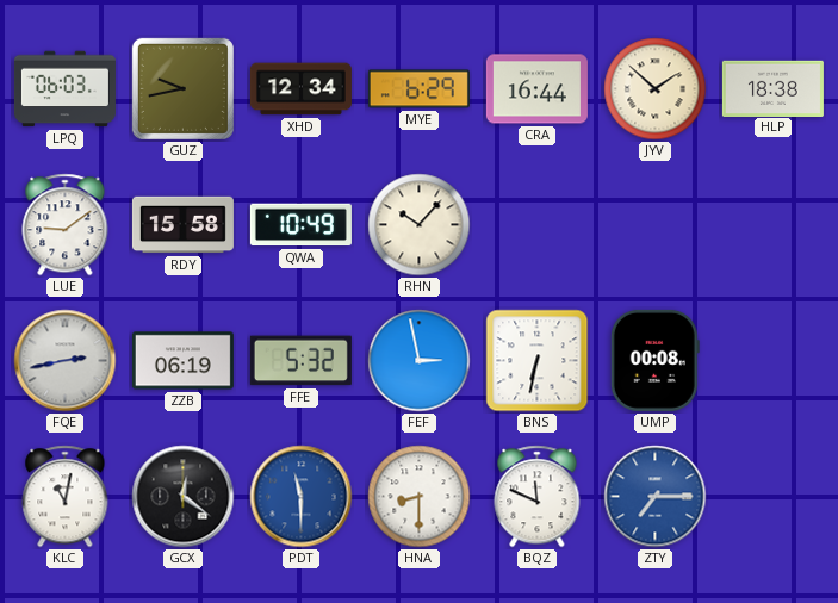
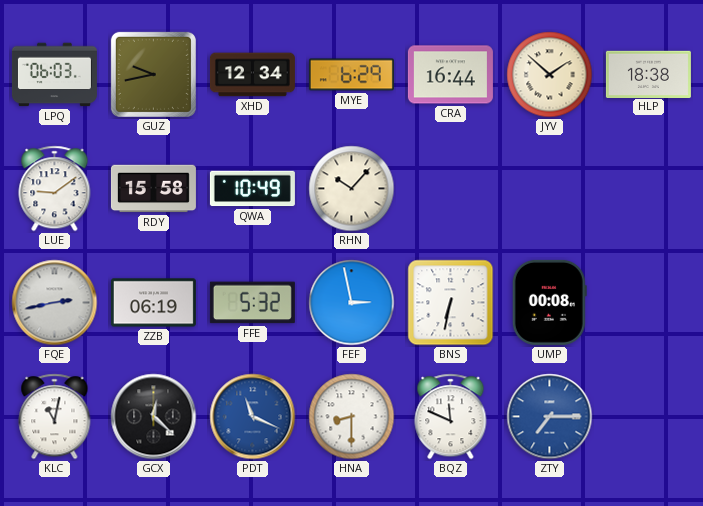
GCX: 12:21 -> 12:22 (154, 417)
PDT: 11:30 -> 11:19 (253, 417)
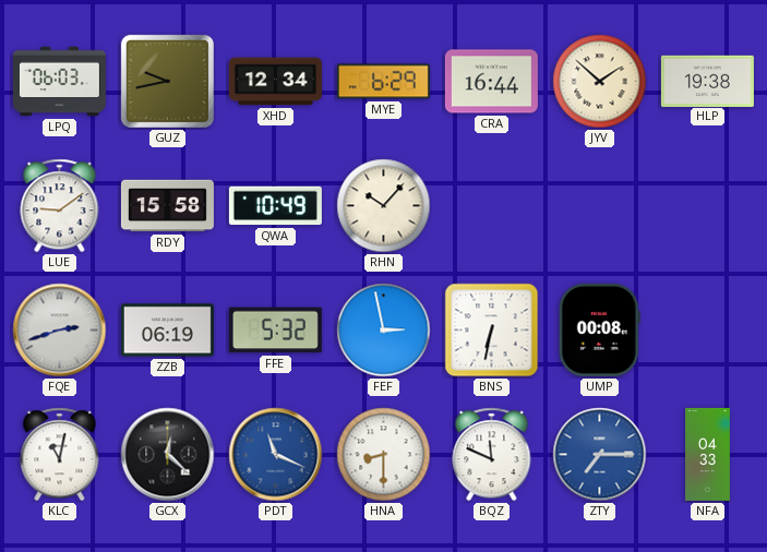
HLP: 18:38 -> 19:38 (707, 81)
FQE: 2:43 -> 2:42 (60, 331)
NFA: none -> 04:33 (708, 454)
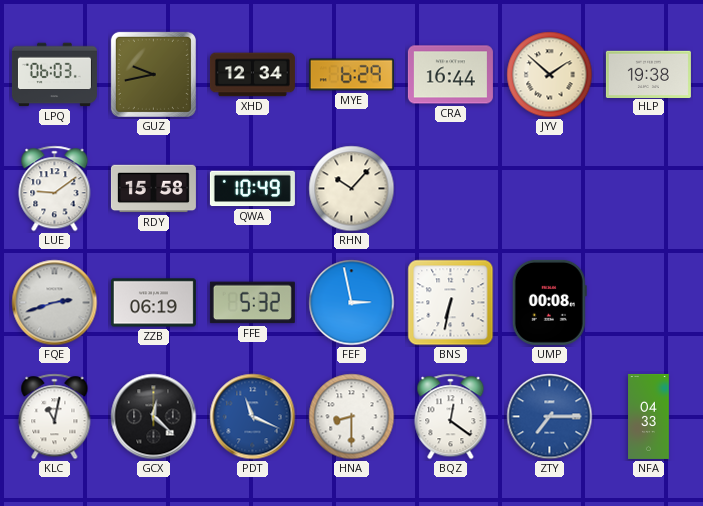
BQZ: 11:49 -> 12:21 (451, 417)
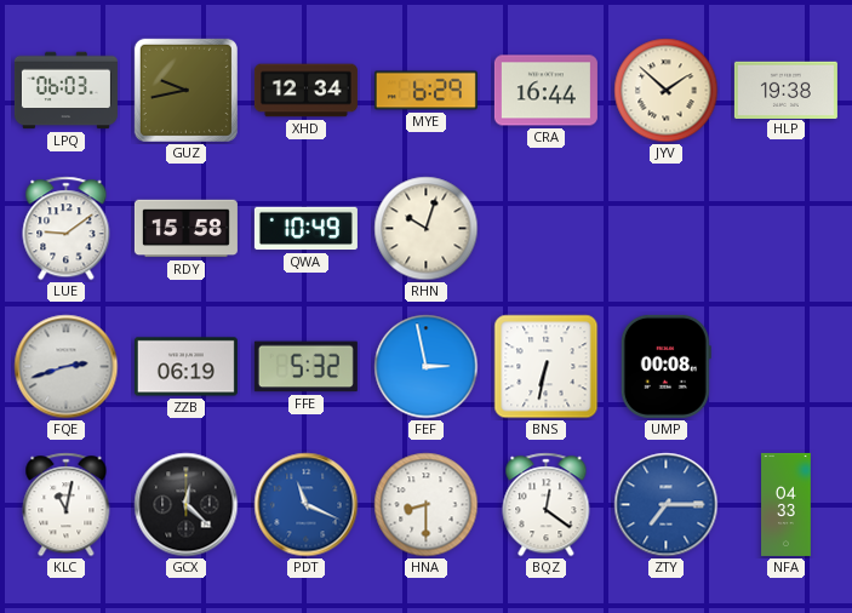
RHN: 10:07 -> 10:03 (427, 229)
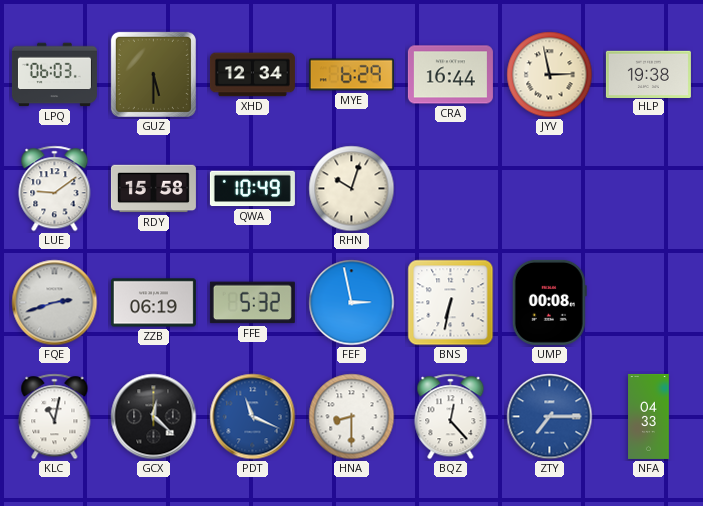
GUZ: 9:43 -> 5:30 (153, 74)
JYV: 1:52 -> 2:58 (550, 75)
BQZ: 12:21 -> 12:23 (451, 417)
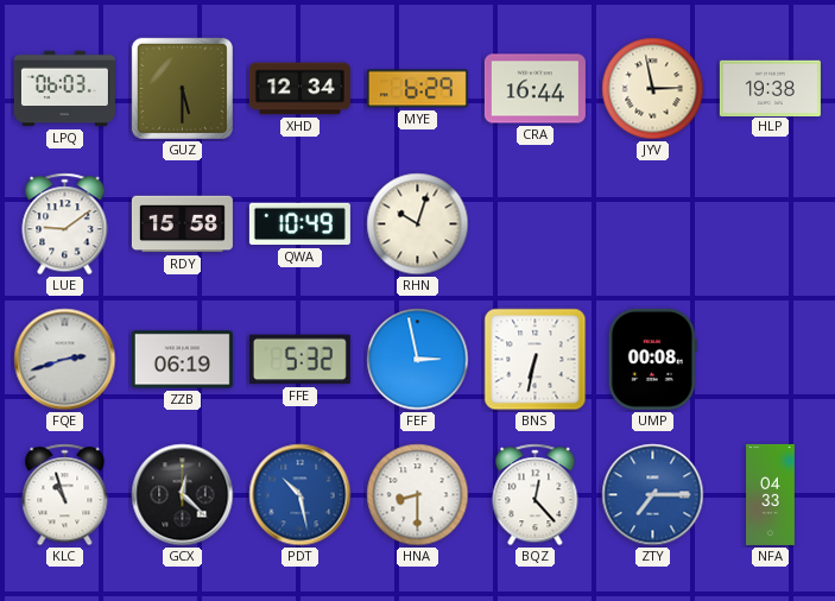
KLC: 11:02 -> 10:57 (65, 495)
PDT: 11:19 -> 10:28 (301, 495)
